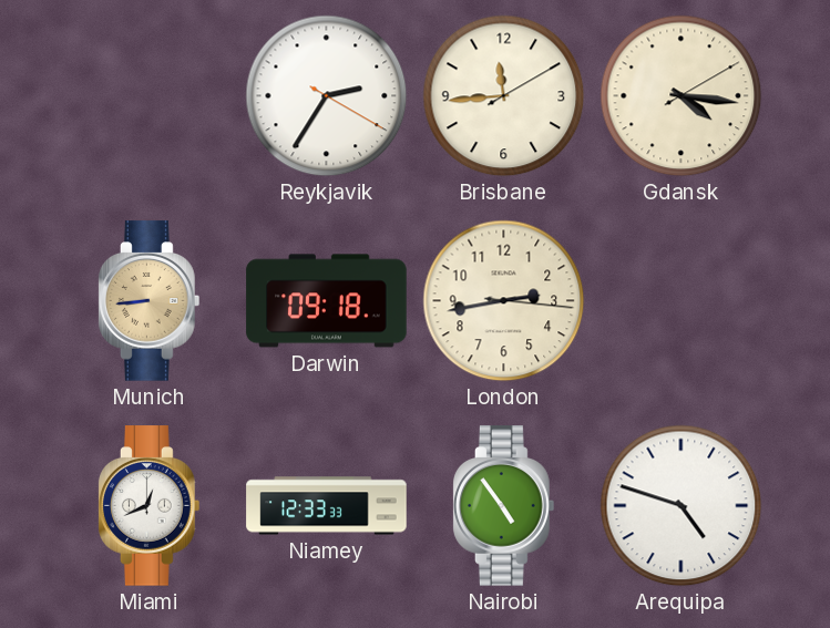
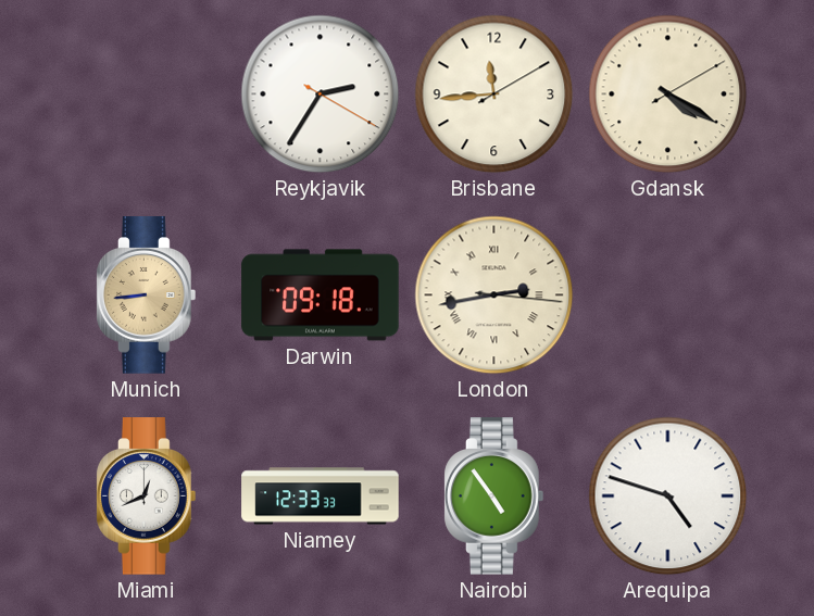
Gdansk: 4:16 -> 4:20 (668, 95)
London numerals: Arabic -> Roman (494, 296)
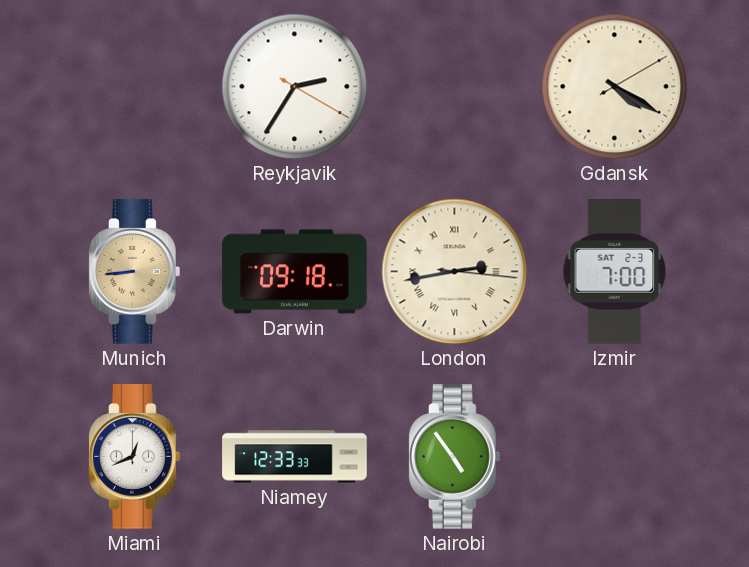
Brisbane: 11:44 -> none (494, 95)
Izmir: none -> 7:00 (615, 272)
Arequipa: 4:48 -> none (668, 496)
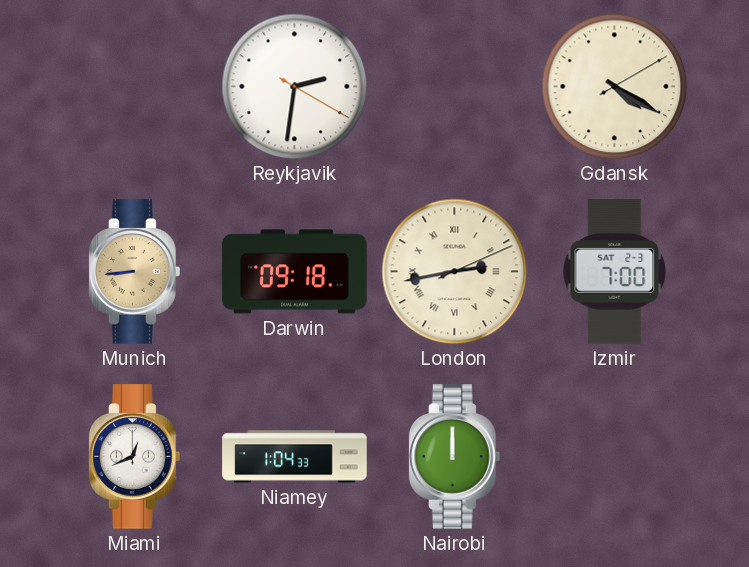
Reykjavik: 2:35 -> 2:31 (295, 87)
London: 2:43:16 -> 2:43:11 (455, 272)
Niamey: 12:33 -> 1:04 (295, 457)
Nairobi: 4:54 -> 12:00 (455, 457)
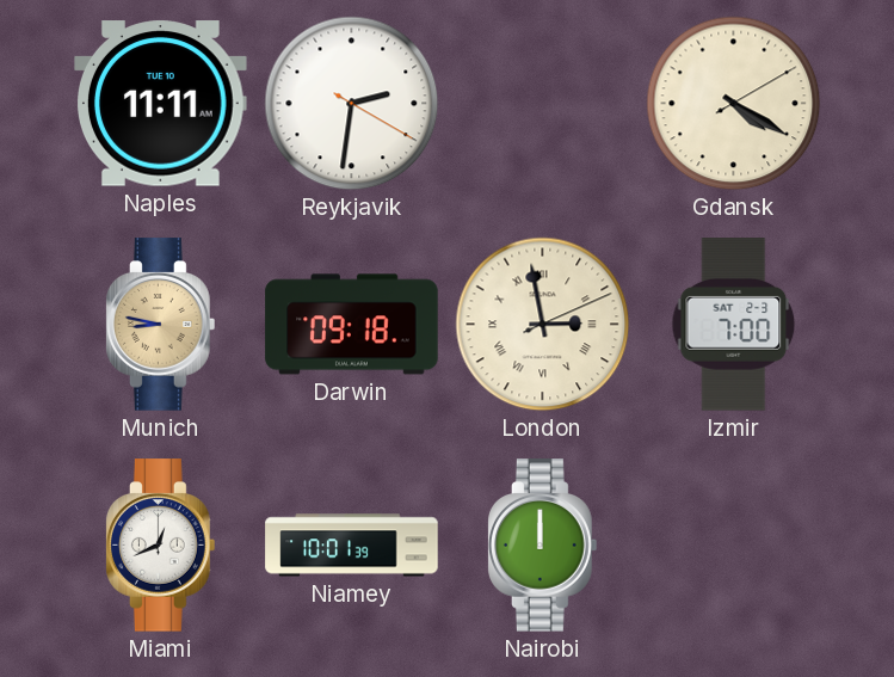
Naples: none -> 11:11 (161, 104)
Munich: 8:44 -> 8:47 (161, 325)
London: 2:43 -> 2:58 (543, 325)
Niamey: 1:04 -> 10:01 (352, 546)
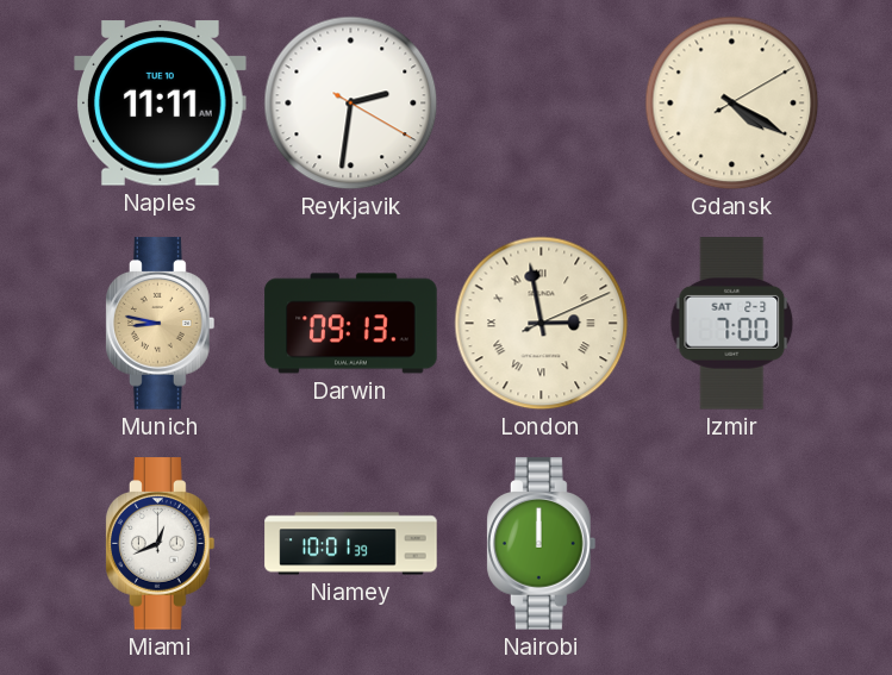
Darwin: 09:18 -> 09:13 (351, 324)
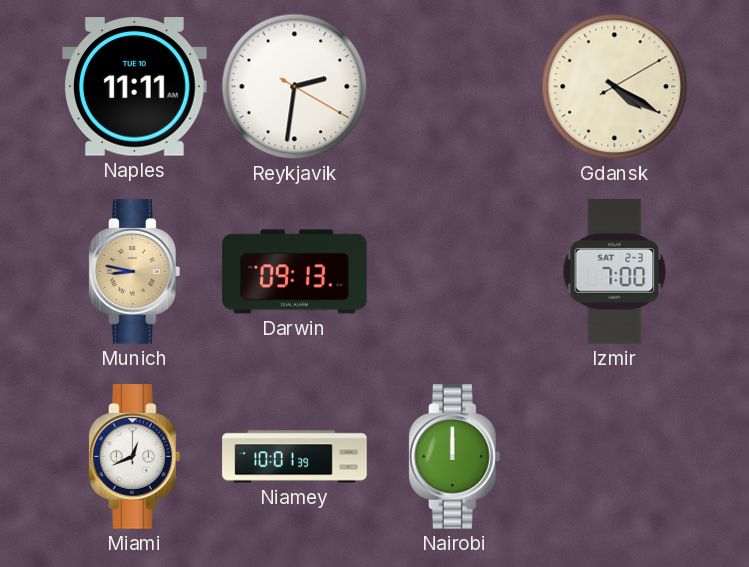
London: 2:58 -> none (542, 324)
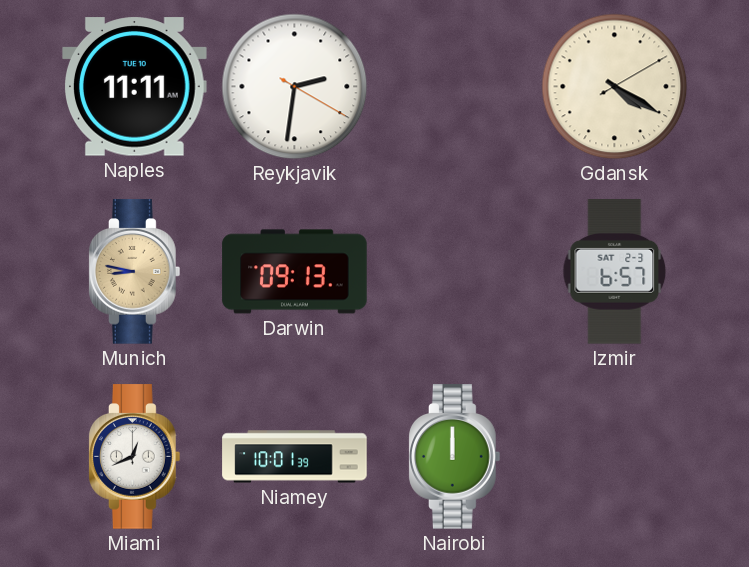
Izmir: 7:00 -> 6:57 (615, 272)
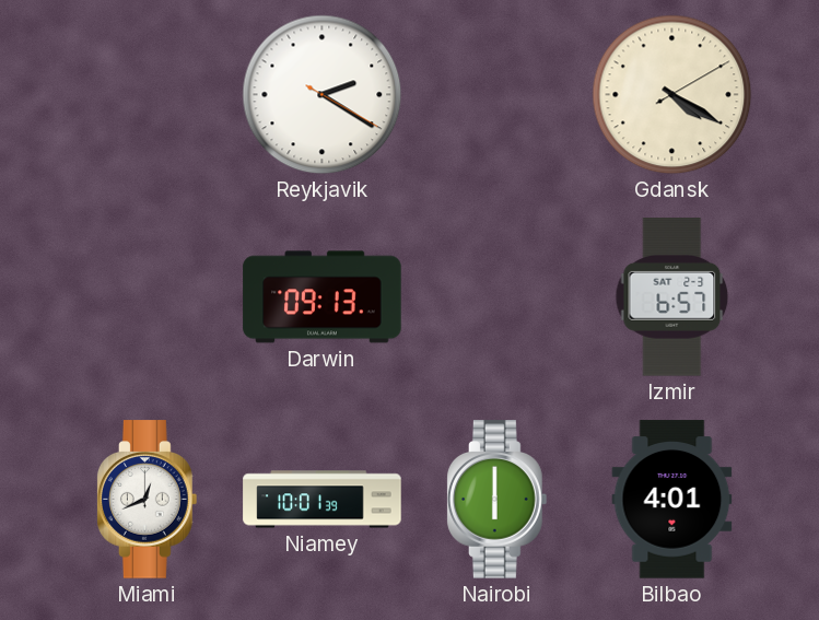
Naples: 11:11 -> none (135, 87)
Reykjavik: 2:31 -> 2:20 (323, 95)
Munich: 8:47 -> none (135, 272)
Nairobi: 12:00 -> 6:00 (498, 500)
Bilbao: none -> 4:01 (672, 500)
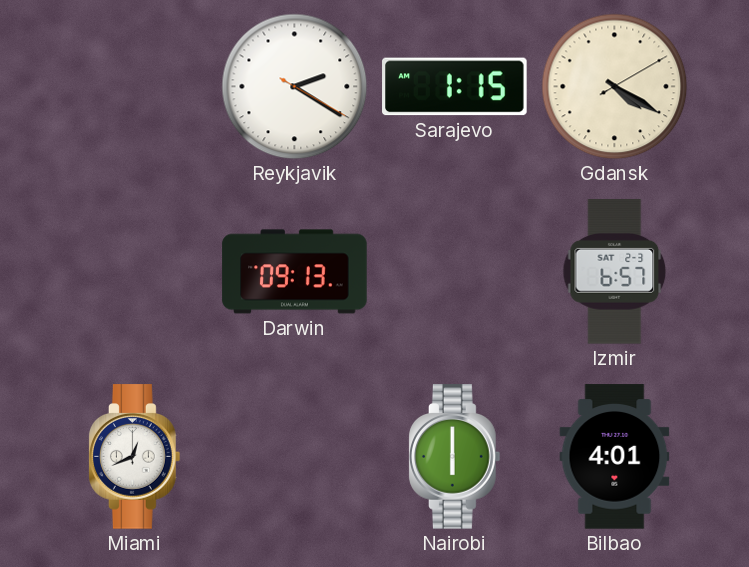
Sarajevo: none -> 1:15 (455, 87)
Niamey: 10:01 -> none (323, 500)
